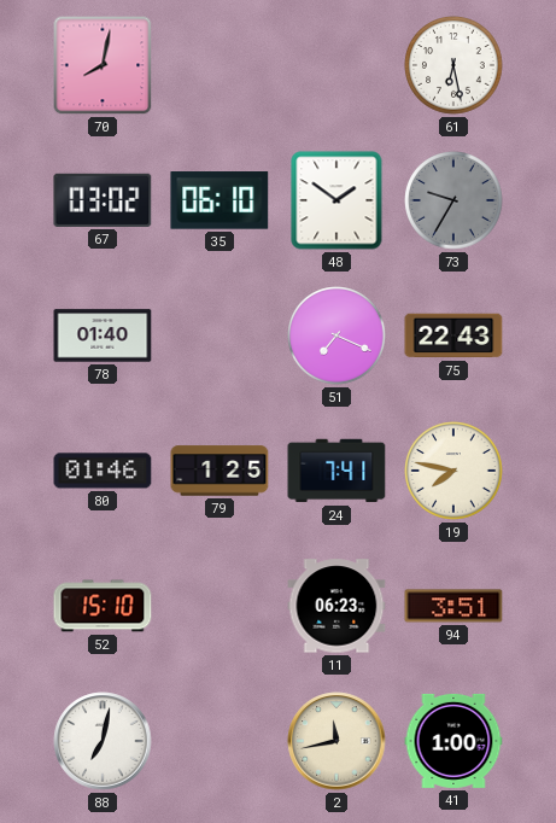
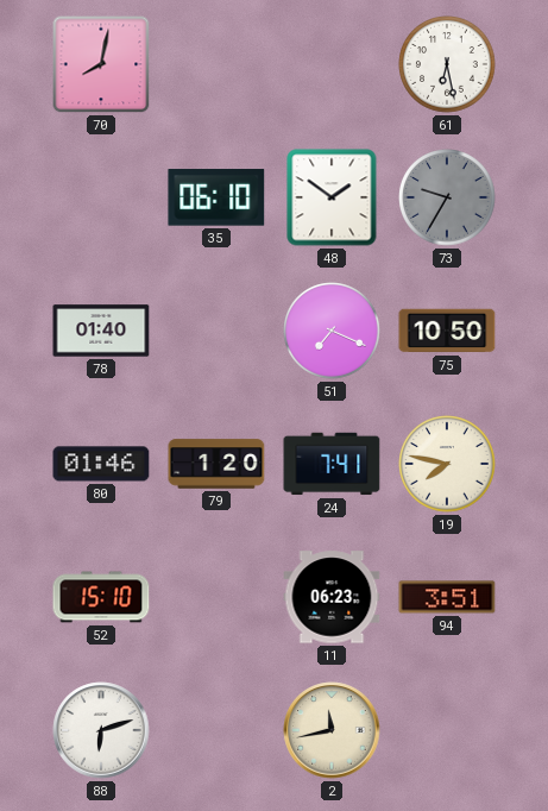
67: 03:02 -> none (103, 200)
75: 22:43 -> 10:50 (447, 331)
79: 1:25 -> 1:20 (216, 464)
88: 7:02 -> 6:12 (101, 730)
41: 1:00 -> none (453, 741)
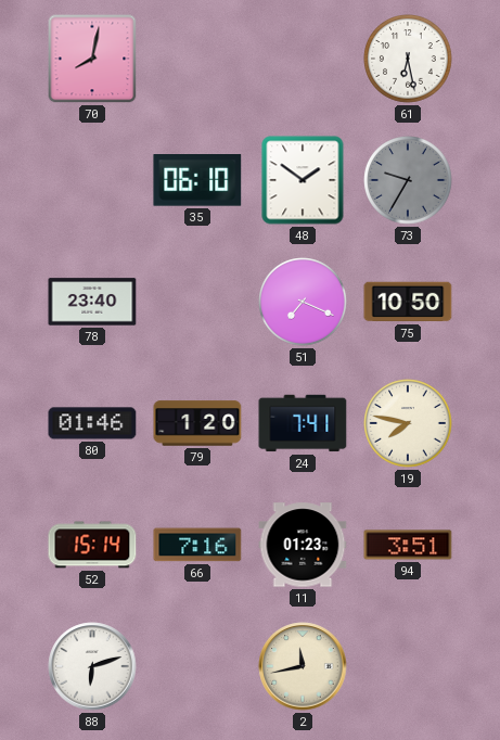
78: 01:40 -> 23:40 (92, 302)
52: 15:10 -> 15:14 (92, 545)
66: none -> 7:16 (197, 545)
11: 06:23 -> 01:23 (303, 545)
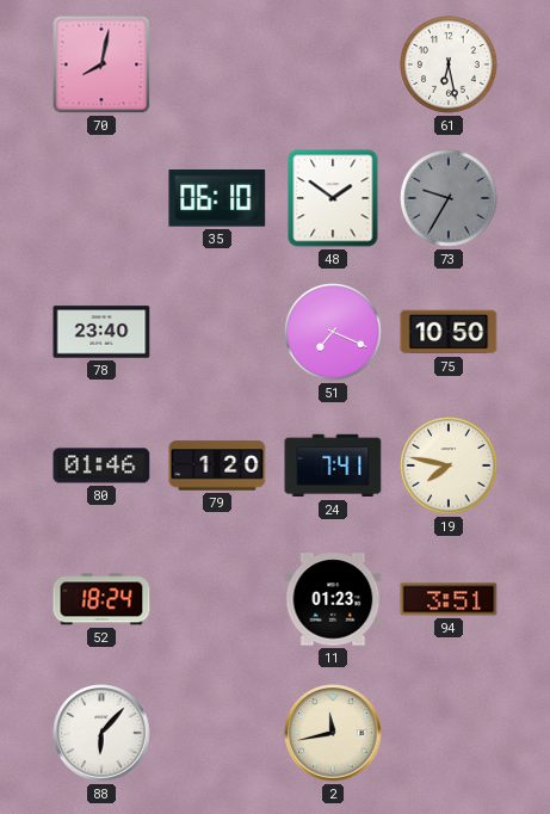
52: 15:14 -> 18:24 (101, 599)
66: 7:16 -> none (197, 545)
88: 6:12 -> 6:07 (101, 733)
